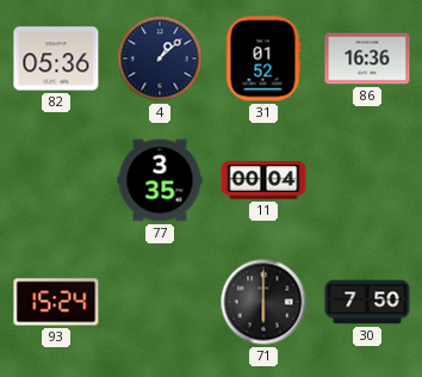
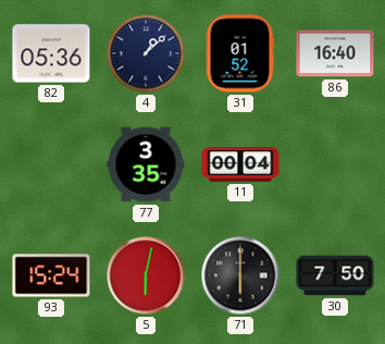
86: 16:36 -> 16:40 (335, 53)
5: none -> 6:02 (146, 275)
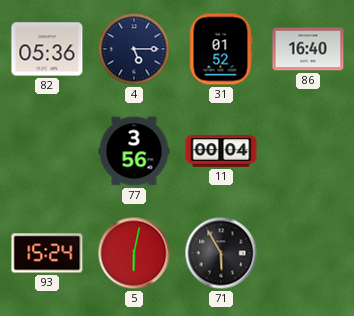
4: 1:08 -> 5:15 (134, 49)
77: 3:35 -> 3:56 (134, 151)
71: 6:00 -> 5:55 (221, 253)
30: 7:50 -> none (335, 275)
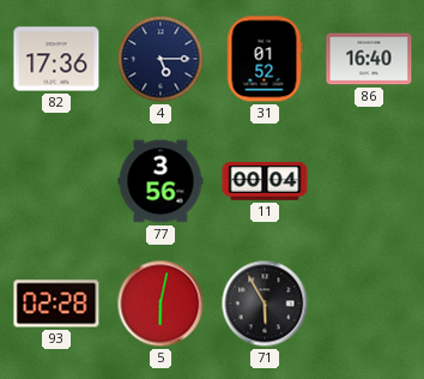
82: 05:36 -> 17:36 (56, 59)
93: 15:24 -> 02:28 (56, 303)
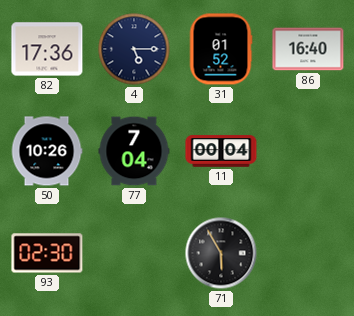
50: none -> 10:26 (47, 151)
77: 3:56 -> 7:04 (134, 151)
93: 02:28 -> 02:30 (47, 253)
5: 6:02 -> none (160, 303)
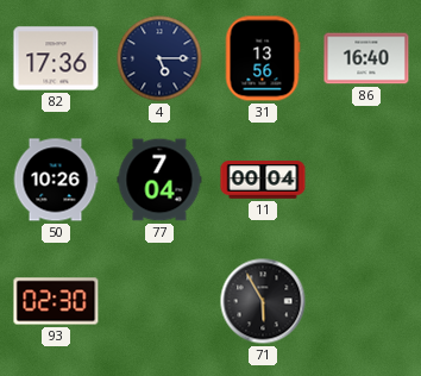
31: 01:52 -> 13:56 (263, 58)
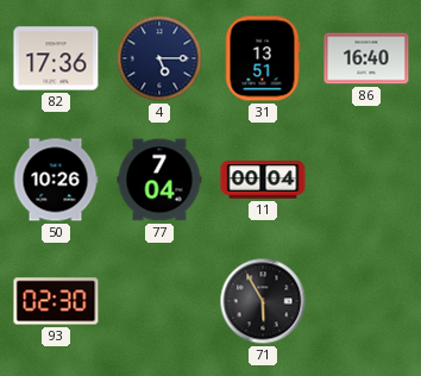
31: 13:56 -> 13:51 (263, 58)
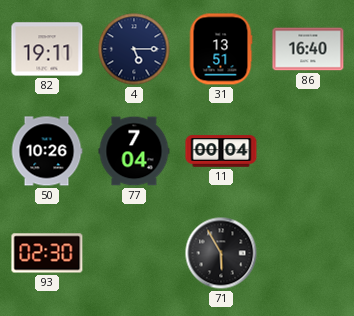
82: 17:36 -> 19:11 (47, 49)
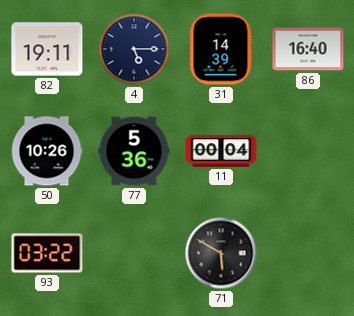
31: 13:51 -> 14:39 (221, 49)
77: 7:04 -> 5:36 (134, 151)
93: 02:30 -> 03:22 (47, 253)
71: 5:55 -> 5:50 (221, 253)
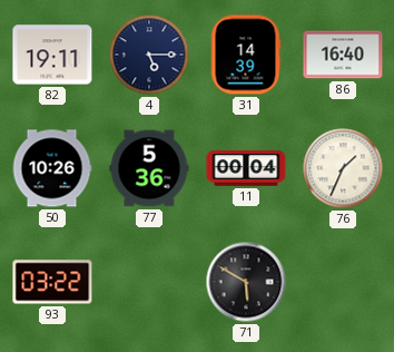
76: none -> 1:34 (343, 168)
